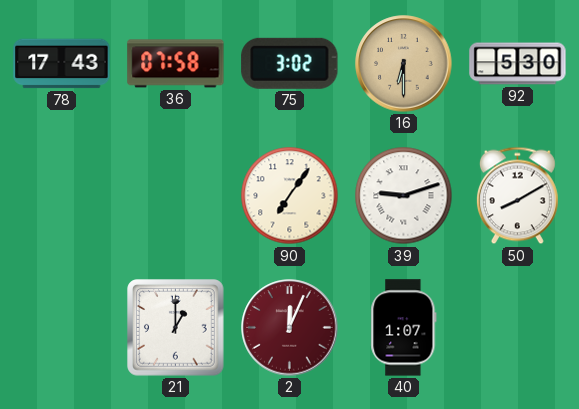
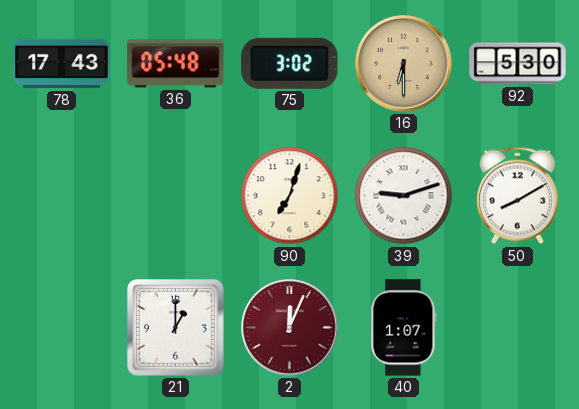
36: 07:58 -> 05:48 (176, 64)
90: 7:06 -> 7:03 (290, 196)
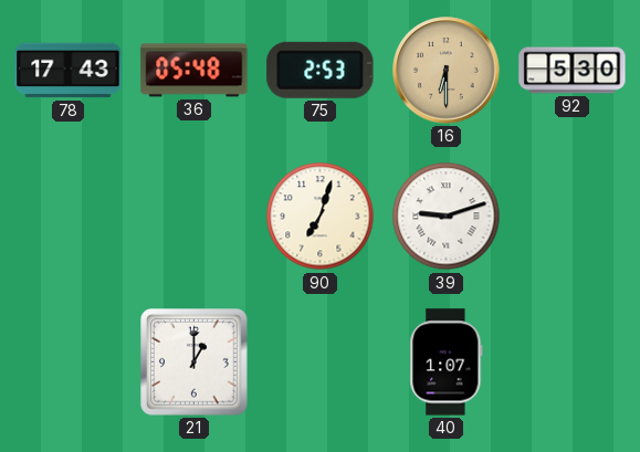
75: 3:02 -> 2:53 (321, 70)
50: 8:10 -> none (517, 196)
2: 12:04 -> none (290, 328)
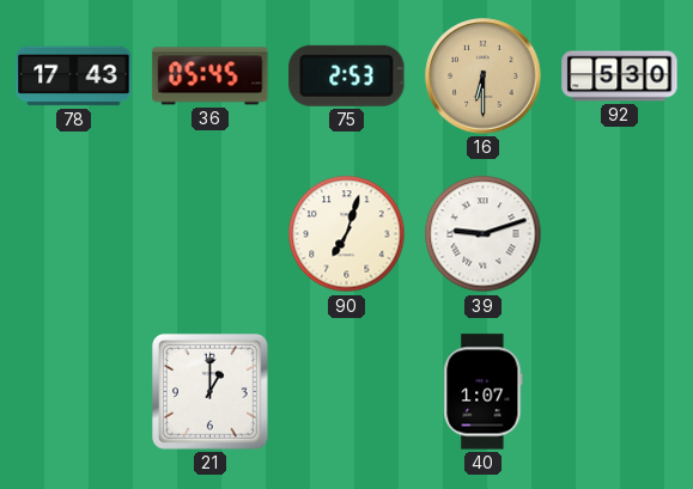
36: 05:48 -> 05:45 (211, 77)
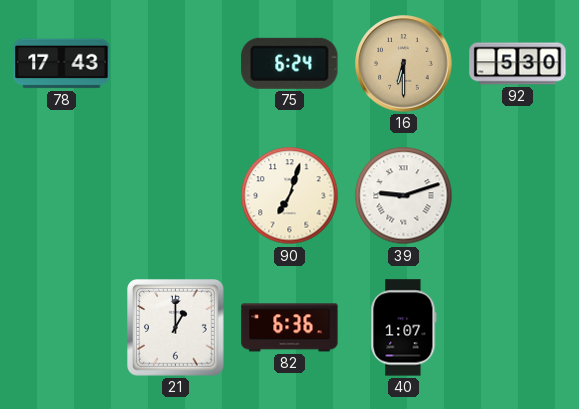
36: 05:45 -> none (211, 77)
75: 2:53 -> 6:24 (290, 63)
82: none -> 6:36 (290, 328)
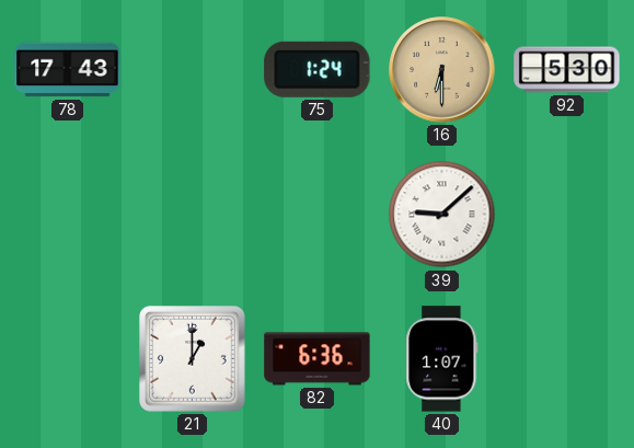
75: 6:24 -> 1:24 (318, 69)
90: 7:03 -> none (290, 196)
39: 9:12 -> 9:08 (442, 215)
